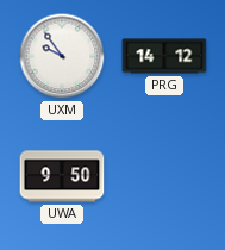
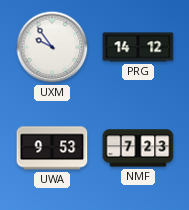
UWA: 9:50 -> 9:53 (52, 148)
NMF: none -> 7:23 (138, 148)
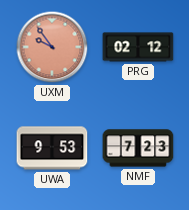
UXM dial: white -> salmon (52, 47)
PRG: 14:12 -> 02:12 (138, 47)
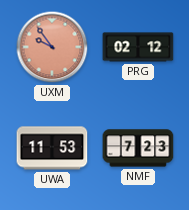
UWA: 9:53 -> 11:53 (52, 148)
